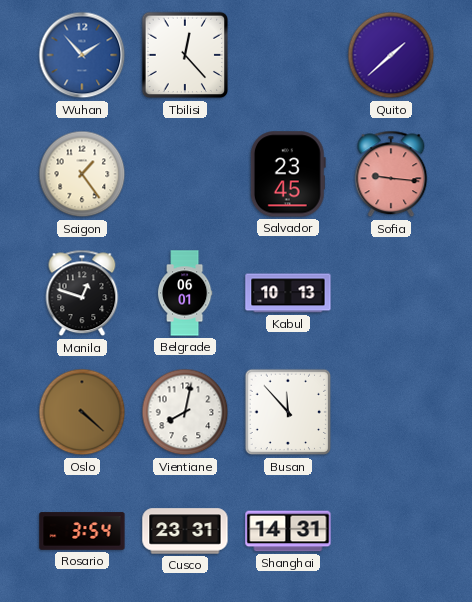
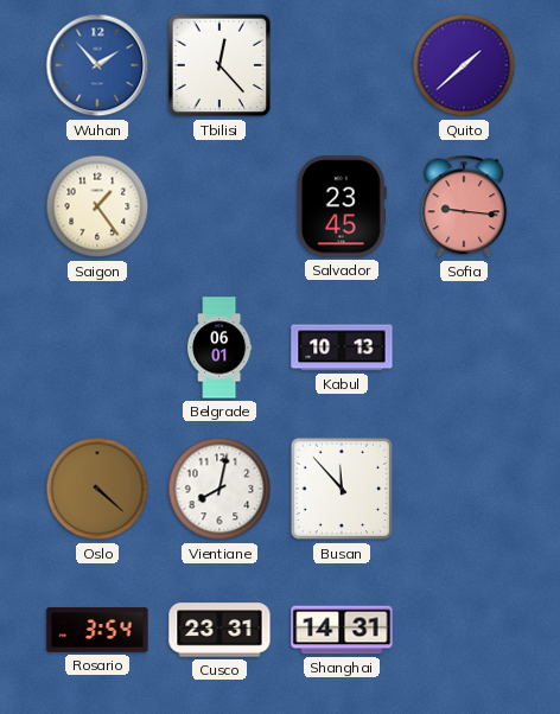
Manila: 12:48 -> none (82, 293)
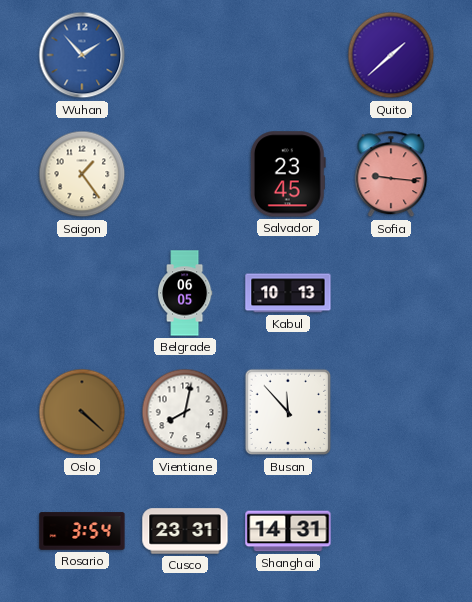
Tbilisi: 12:23 -> none (219, 65)
Belgrade: 06:01 -> 06:05 (185, 293)
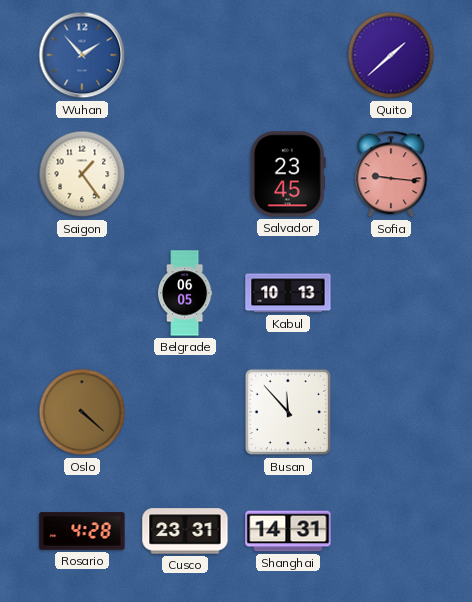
Vientiane: 8:02 -> none (185, 412)
Rosario: 3:54 -> 4:28 (82, 531)
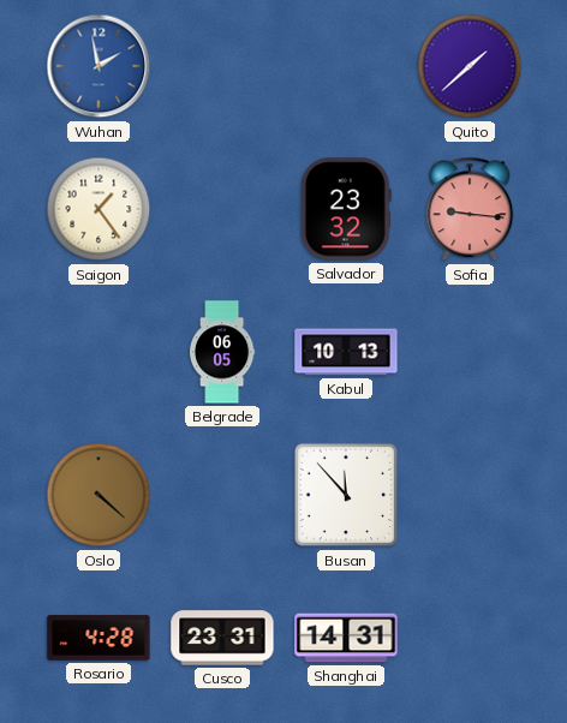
Wuhan: 1:53 -> 1:58 (99, 66)
Salvador: 23:45 -> 23:32 (346, 209)
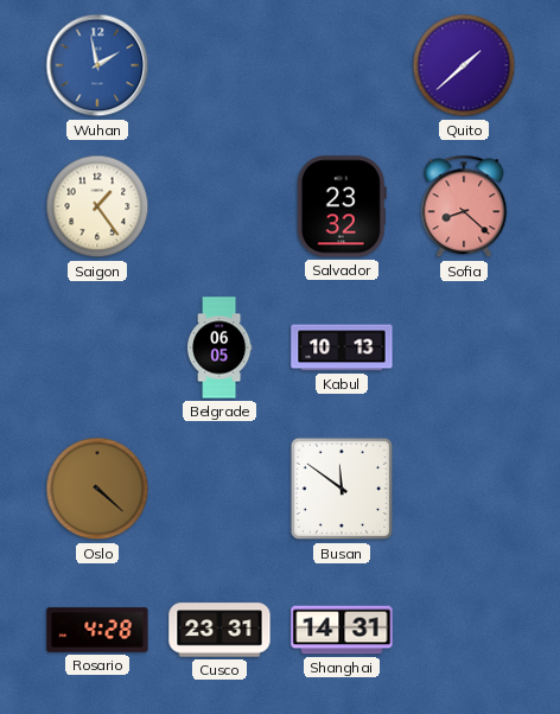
Sofia: 9:16 -> 8:22 (464, 206)
Busan: 11:53 -> 11:51 (342, 489)
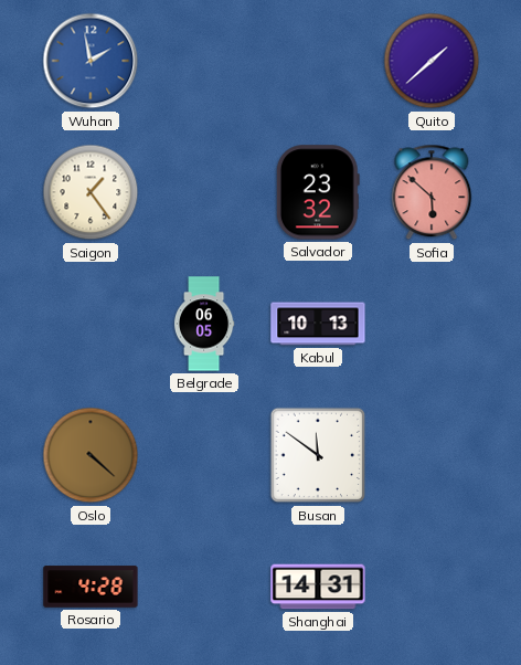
Sofia: 8:22 -> 5:52 (432, 192)
Cusco: 23:31 -> none (219, 630)
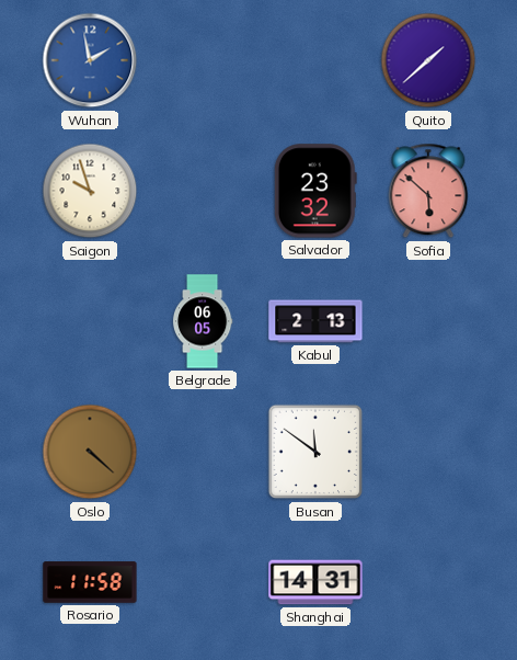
Saigon: 1:24 -> 9:57 (90, 191)
Kabul: 10:13 -> 2:13 (315, 321)
Rosario: 4:28 -> 11:58 (90, 582)
